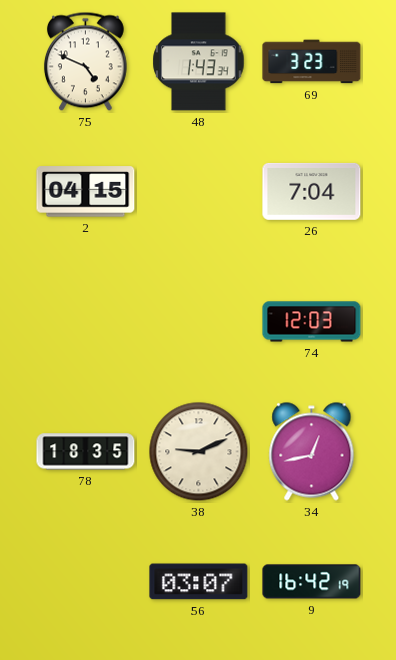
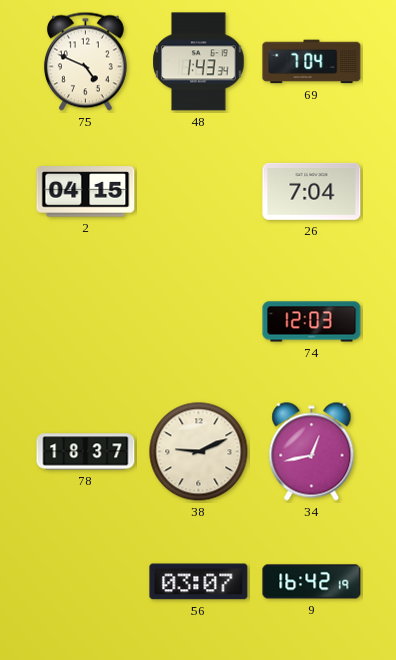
69: 3:23 -> 7:04 (312, 62)
78: 18:35 -> 18:37 (86, 452)
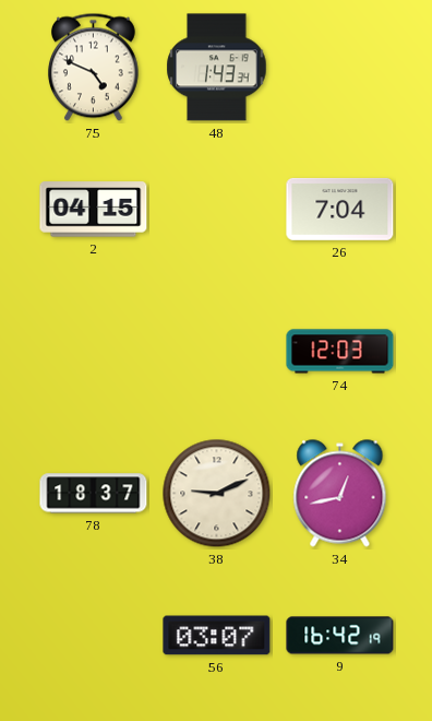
69: 7:04 -> none (312, 62)
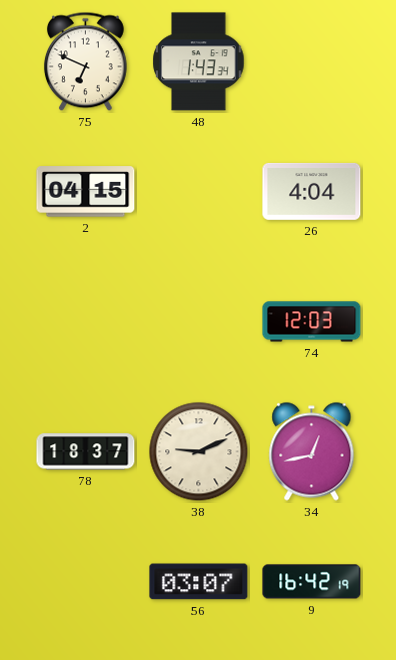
75: 4:49 -> 6:49 (85, 62)
26: 7:04 -> 4:04 (312, 191)
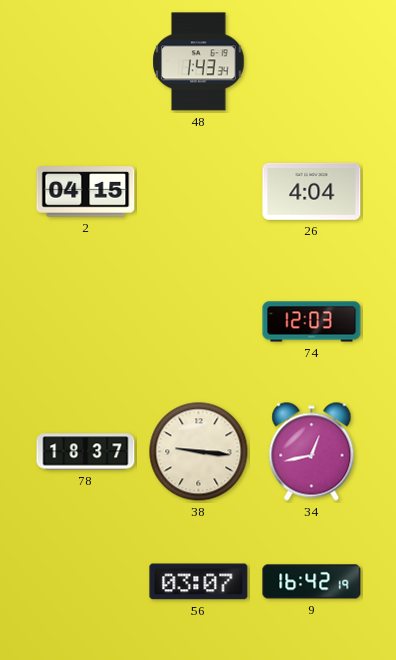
75: 6:49 -> none (85, 62)
38: 9:11 -> 9:16 (199, 452)
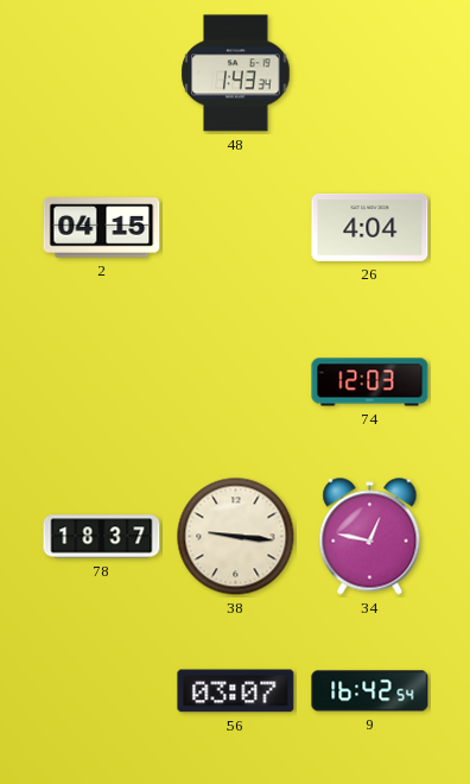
34: 12:43 -> 12:47 (370, 537)
9: 16:42:19 -> 16:42:54 (370, 691)
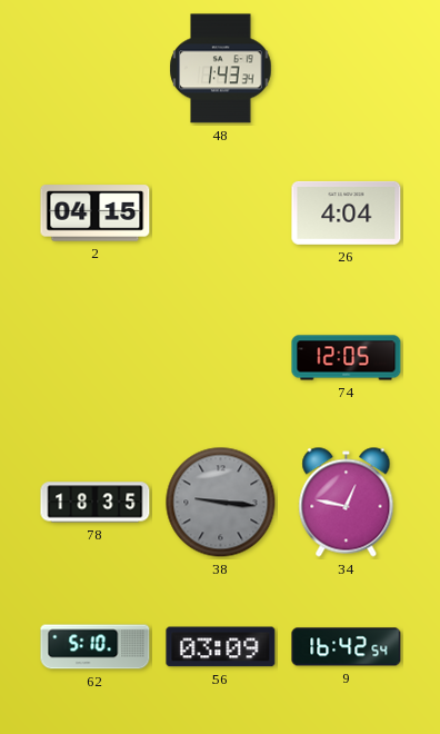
74: 12:03 -> 12:05 (347, 358)
78: 18:37 -> 18:35 (96, 503)
38 dial: cream -> grey (221, 503)
62: none -> 5:10 (96, 647)
56: 03:07 -> 03:09 (221, 647)
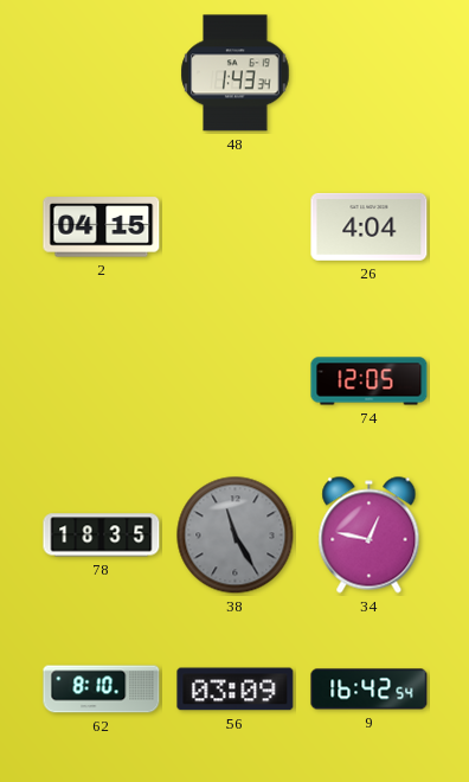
38: 9:16 -> 11:25 (236, 536)
62: 5:10 -> 8:10 (102, 690)
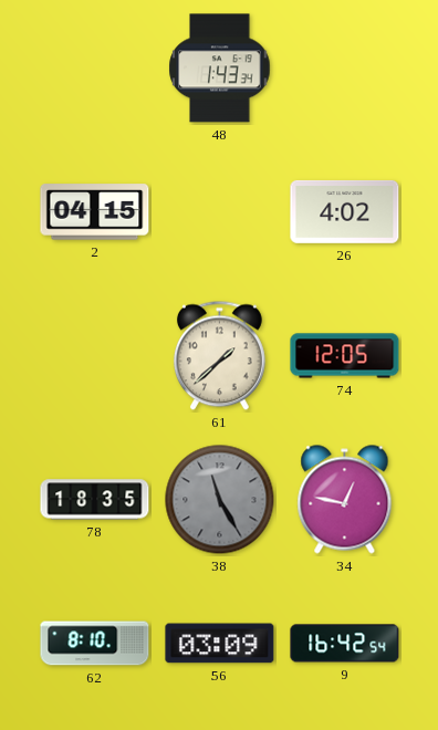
26: 4:04 -> 4:02 (345, 211)
61: none -> 1:38 (219, 356)
